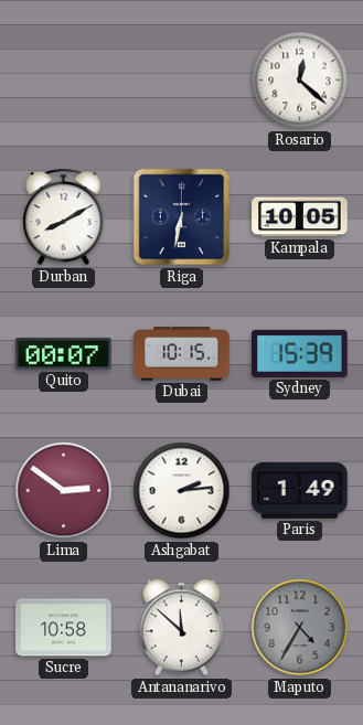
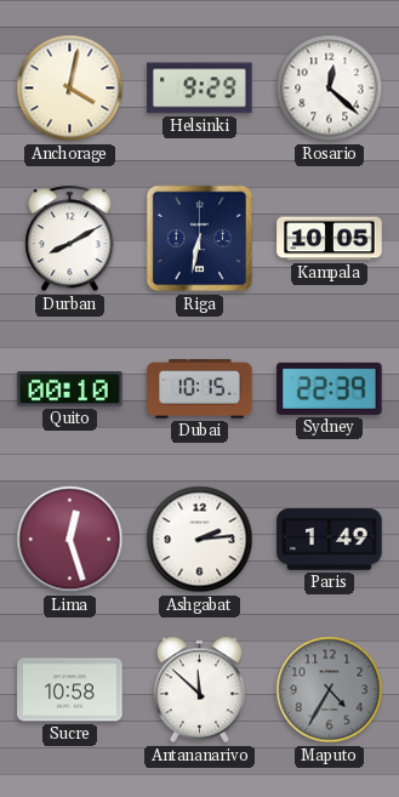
Anchorage: none -> 4:02 (70, 89)
Helsinki: none -> 9:29 (200, 89)
Quito: 00:07 -> 00:10 (70, 389)
Sydney: 15:39 -> 22:39 (330, 388)
Lima: 2:51 -> 12:27 (70, 540)
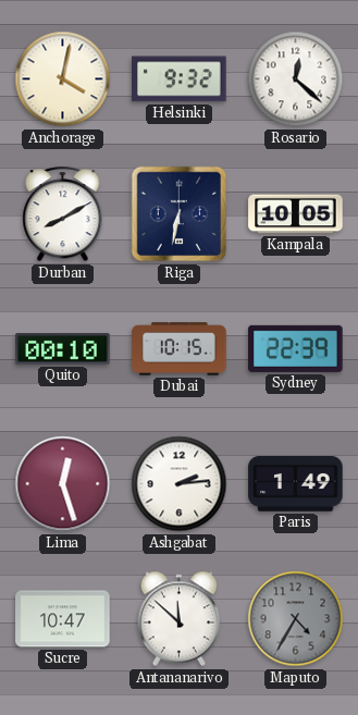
Helsinki: 9:29 -> 9:32 (180, 79)
Sucre: 10:58 -> 10:47 (63, 619)
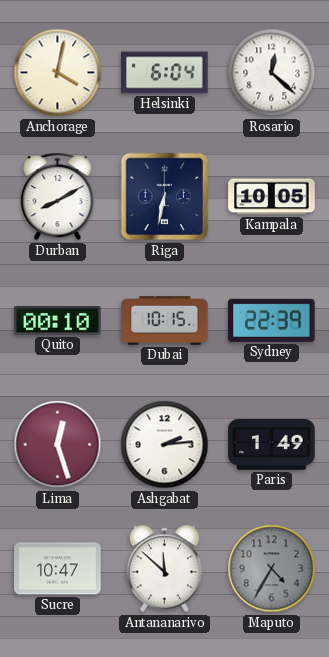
Helsinki: 9:32 -> 6:04 (165, 73)
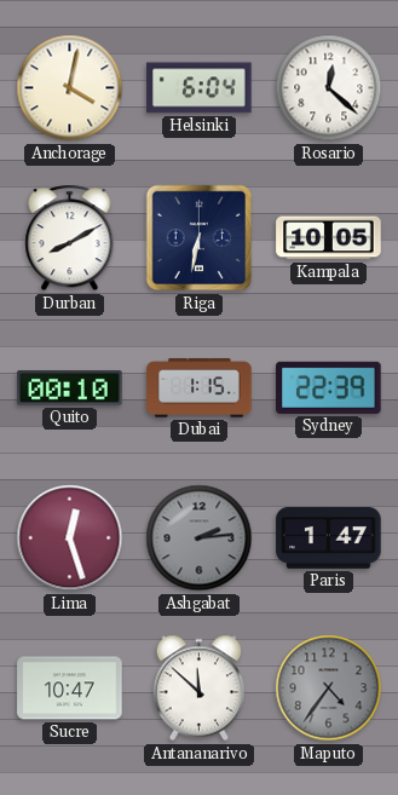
Dubai: 10:15 -> 1:15 (200, 388)
Ashgabat dial: white -> grey (200, 538)
Paris: 1:49 -> 1:47 (329, 538)
Maputo: 4:35 -> 4:36 (329, 689)
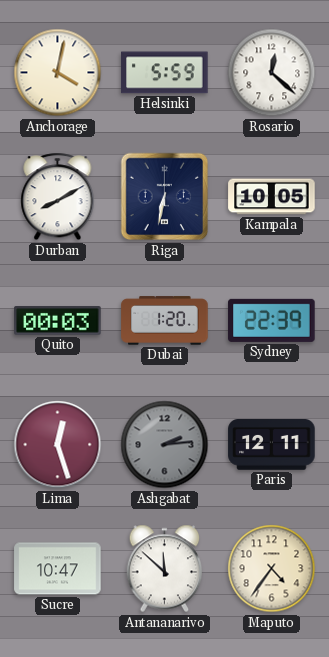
Helsinki: 6:04 -> 5:59 (165, 73)
Quito: 00:10 -> 00:03 (58, 321)
Dubai: 1:15 -> 1:20 (165, 321)
Paris: 1:47 -> 12:11 (272, 445)
Maputo dial: grey -> cream (272, 569)
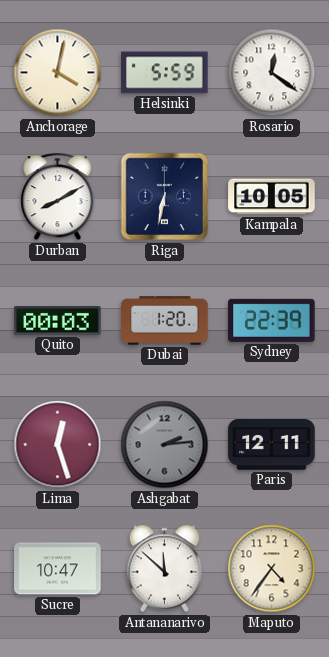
Rosario: 12:22 -> 12:21 (272, 73)
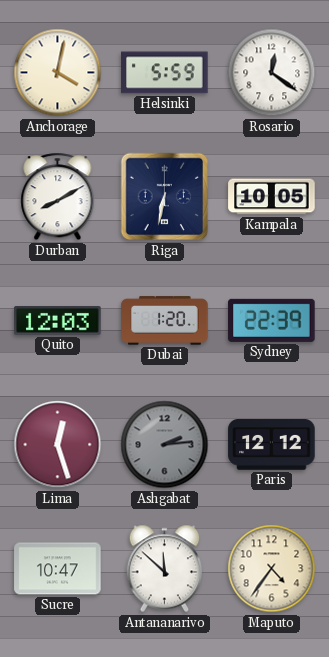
Quito: 00:03 -> 12:03 (58, 321)
Paris: 12:11 -> 12:12 (272, 445)
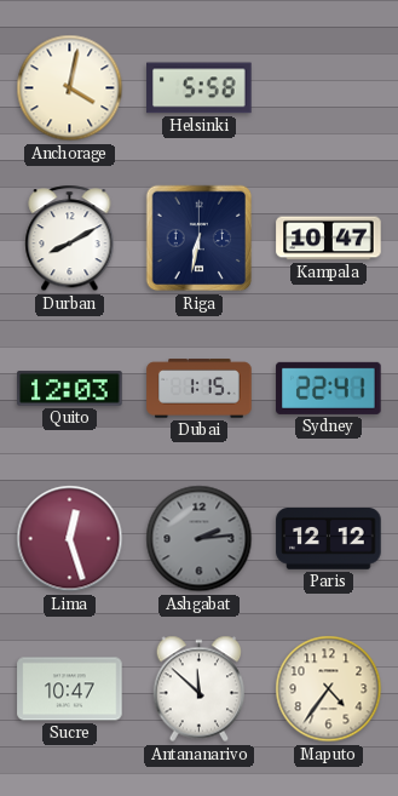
Helsinki: 5:59 -> 5:58 (200, 88)
Rosario: 12:21 -> none (272, 73)
Kampala: 10:05 -> 10:47 (329, 239)
Dubai: 1:20 -> 1:15 (200, 389)
Sydney: 22:39 -> 22:41 (329, 388)
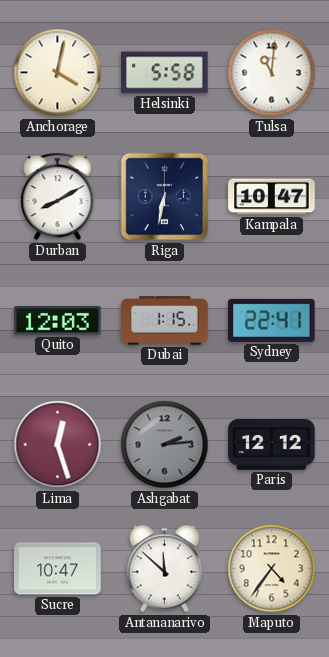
Tulsa: none -> 11:01 (272, 73)
